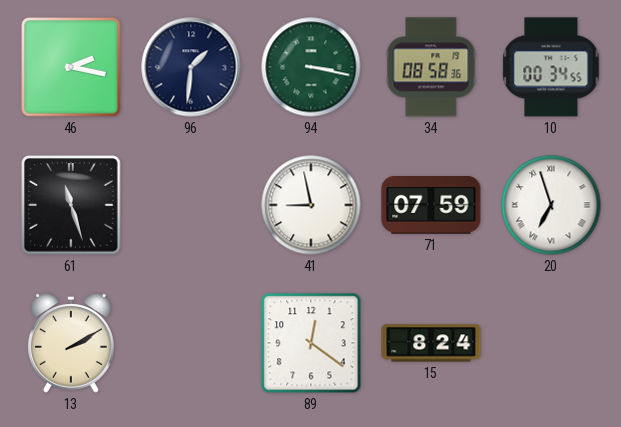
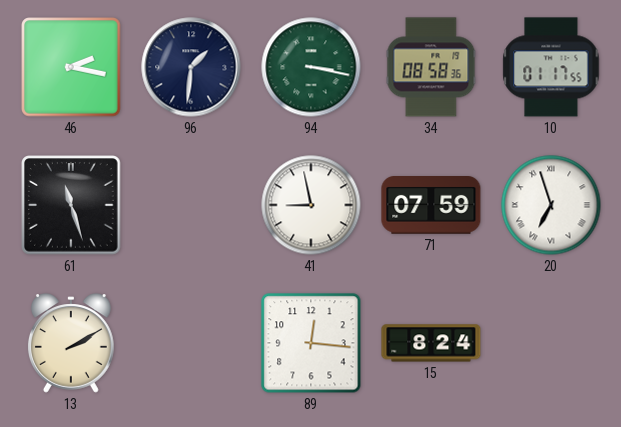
10: 00:34 -> 01:17 (551, 67)
89: 12:21 -> 12:16 (311, 343)
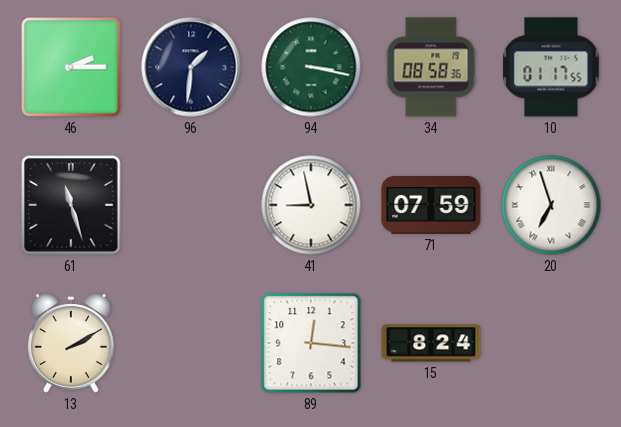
46: 2:17 -> 2:15 (71, 67)
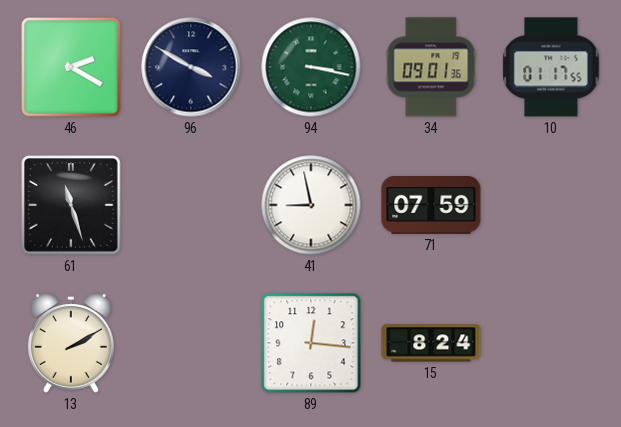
46: 2:15 -> 2:20 (71, 67)
96: 1:31 -> 3:50 (191, 67)
34: 08:58 -> 09:01 (431, 67)
20: 6:57 -> none (551, 205)
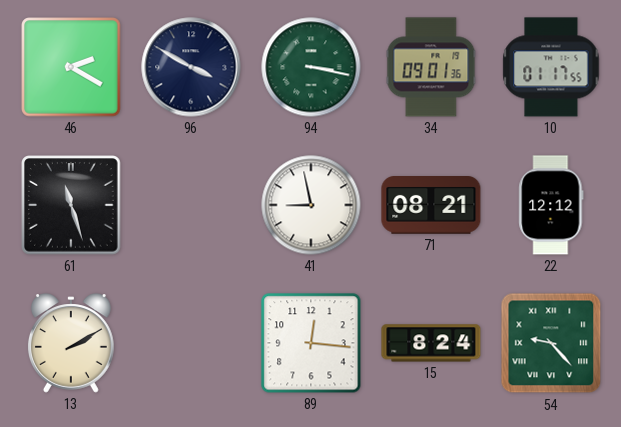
71: 07:59 -> 08:21 (431, 205)
22: none -> 12:12 (551, 205)
54: none -> 9:23 (551, 343)
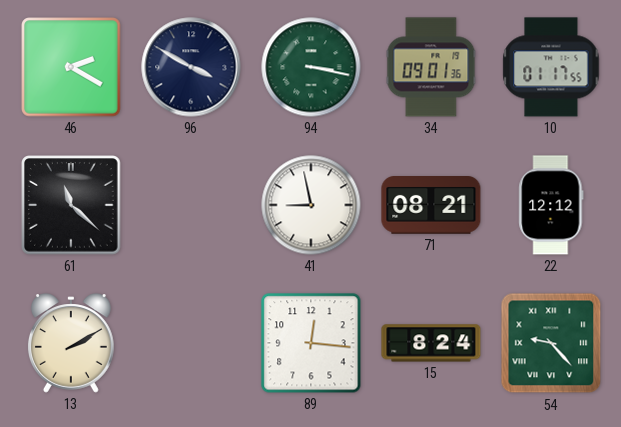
61: 11:27 -> 11:22 (71, 205)
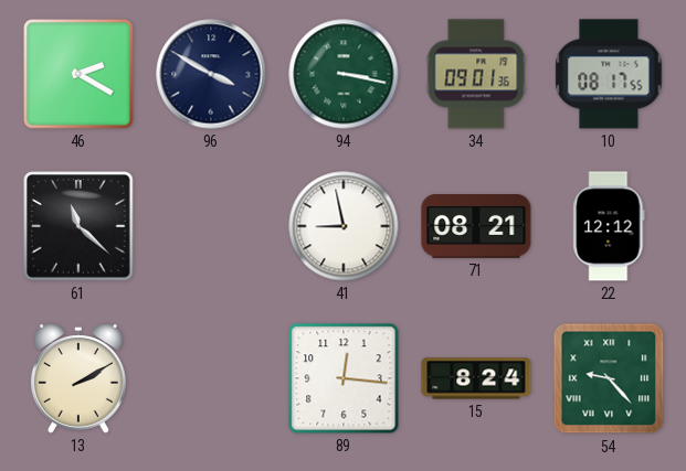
10: 01:17 -> 08:17 (609, 74)
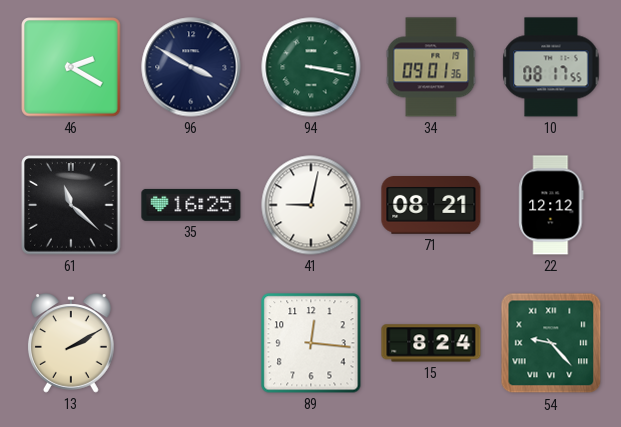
35: none -> 16:25 (191, 205)
41: 8:58 -> 9:02 (311, 205)
